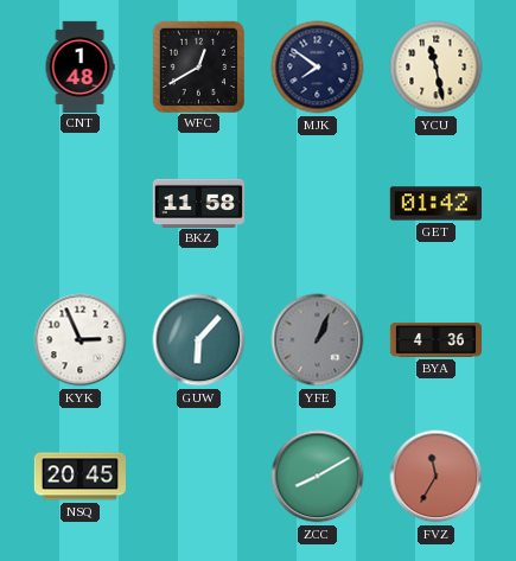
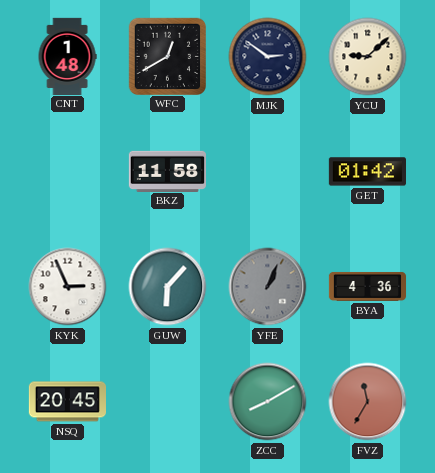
MJK: 7:51 -> 2:51 (268, 57)
YCU: 11:28 -> 9:08 (368, 57)
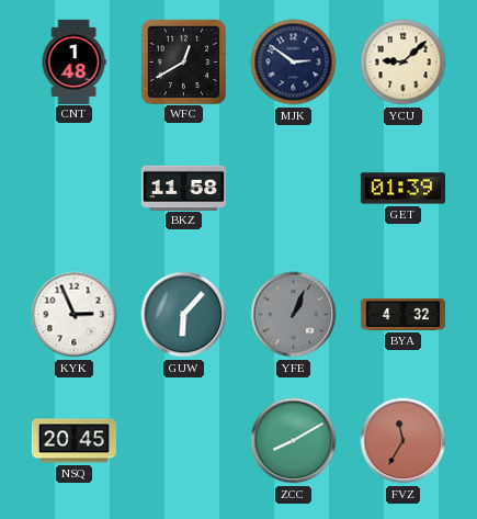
GET: 01:42 -> 01:39 (402, 189)
BYA: 4:36 -> 4:32 (404, 315)
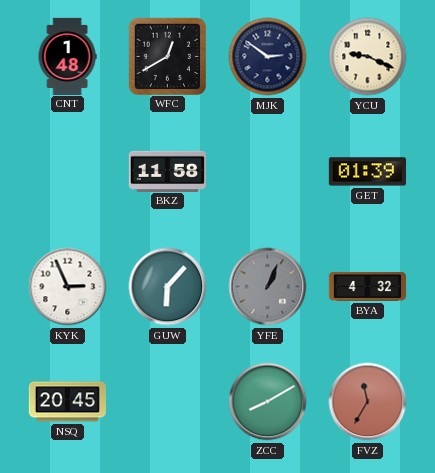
YCU: 9:08 -> 9:19 (368, 57)
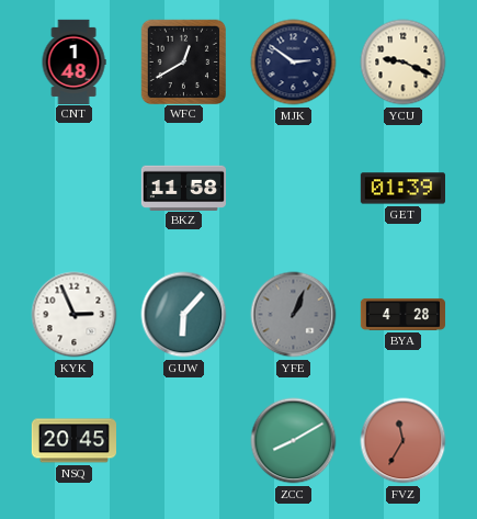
BYA: 4:32 -> 4:28 (404, 315)
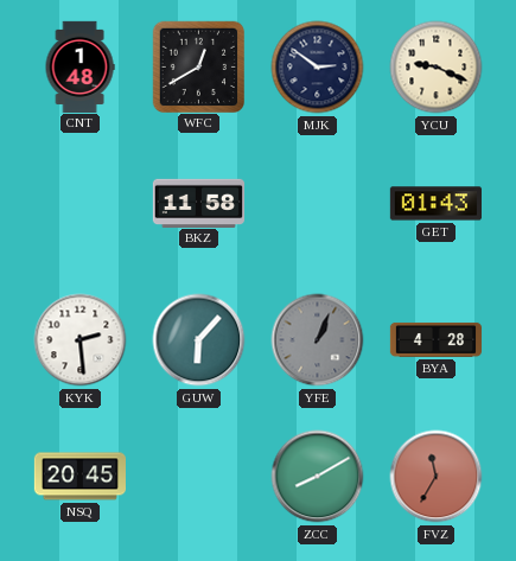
GET: 01:39 -> 01:43 (435, 204)
KYK: 2:56 -> 2:29 (81, 340)
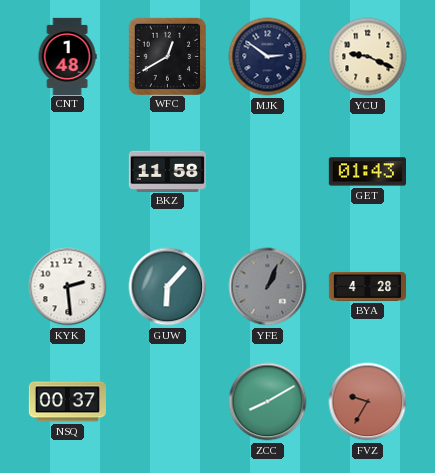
NSQ: 20:45 -> 00:37 (67, 402)
FVZ: 11:35 -> 9:35 (368, 402)
